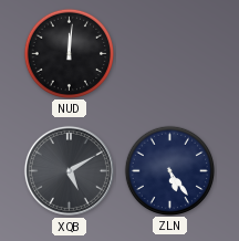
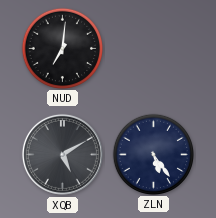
NUD: 12:01 -> 7:01 (62, 48)
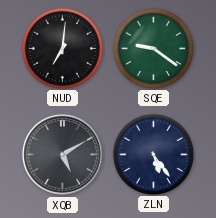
SQE: none -> 9:21 (153, 48)
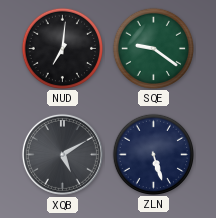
ZLN: 5:24 -> 5:27 (153, 154)
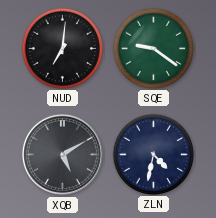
ZLN: 5:27 -> 4:32 (153, 154)
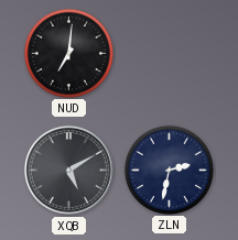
SQE: 9:21 -> none (153, 48)
ZLN: 4:32 -> 2:32 (169, 170)
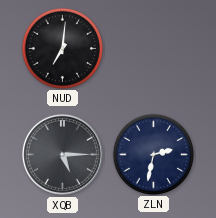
XQB: 5:10 -> 5:15 (62, 154)
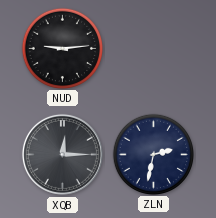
NUD: 7:01 -> 9:14 (62, 48)
XQB: 5:15 -> 12:15 (62, 154)
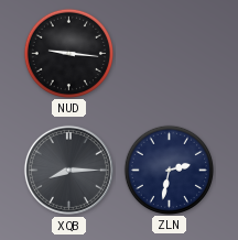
NUD: 9:14 -> 9:16 (68, 53)
XQB: 12:15 -> 8:15 (68, 170)
